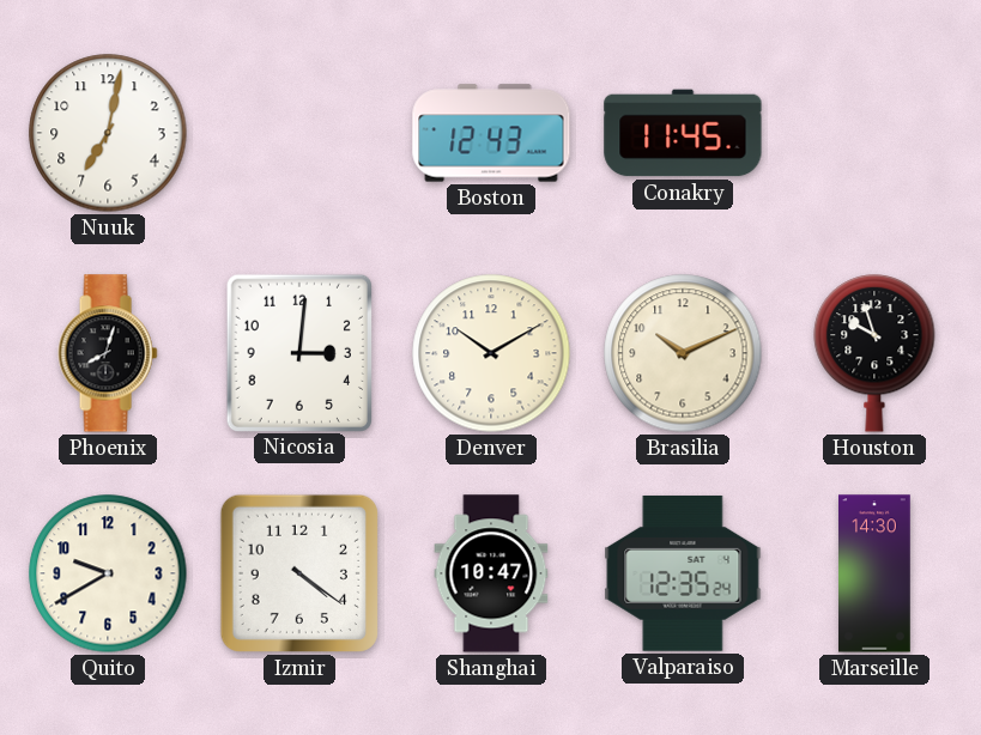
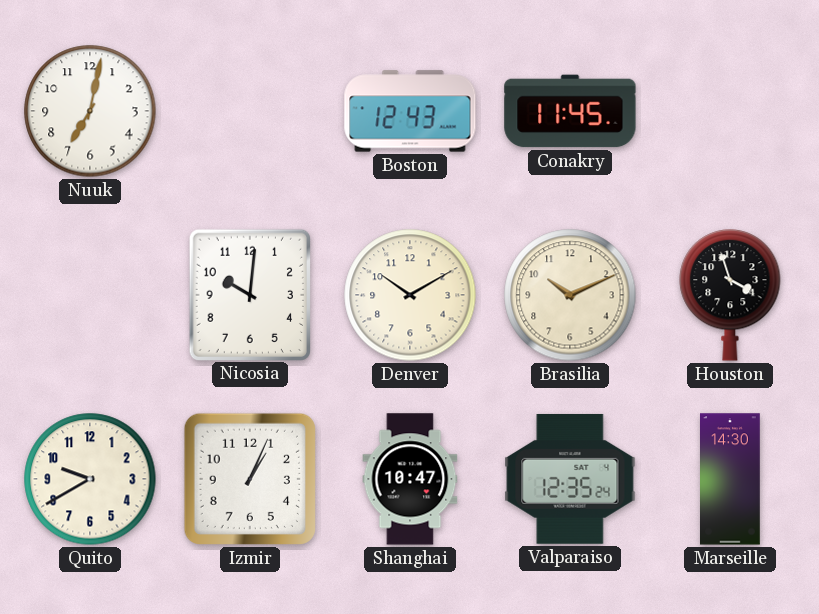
Phoenix: 8:03 -> none (108, 353)
Nicosia: 3:01 -> 10:01 (250, 294)
Houston: 9:57 -> 3:57 (730, 295)
Izmir: 4:21 -> 1:04 (250, 479)
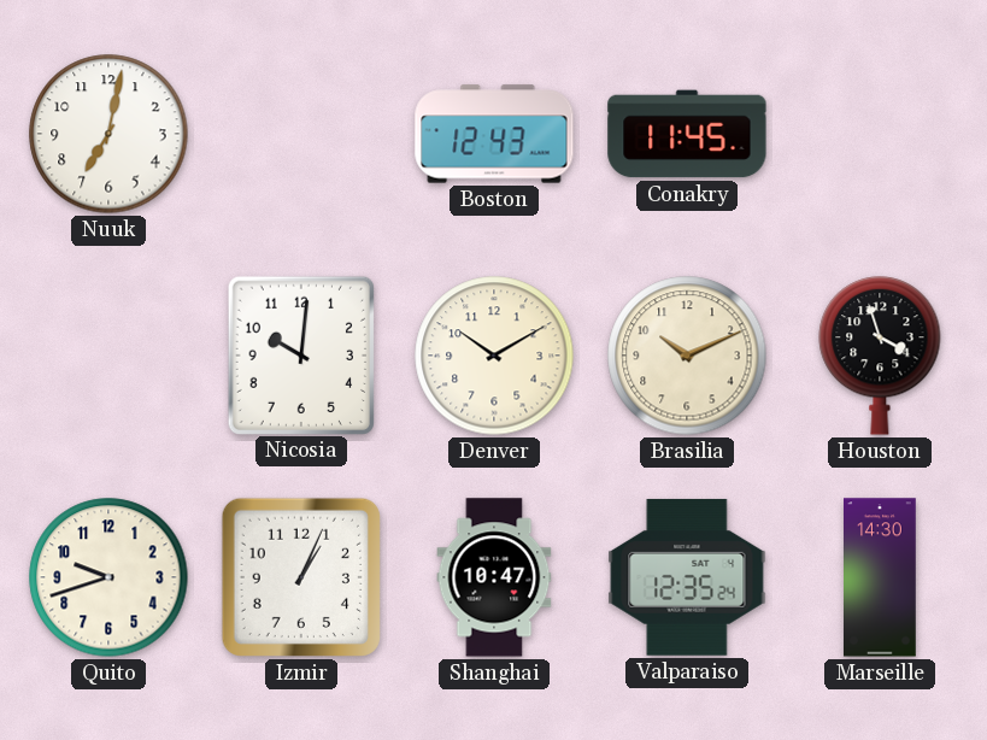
Quito: 9:40 -> 9:42 (108, 577)
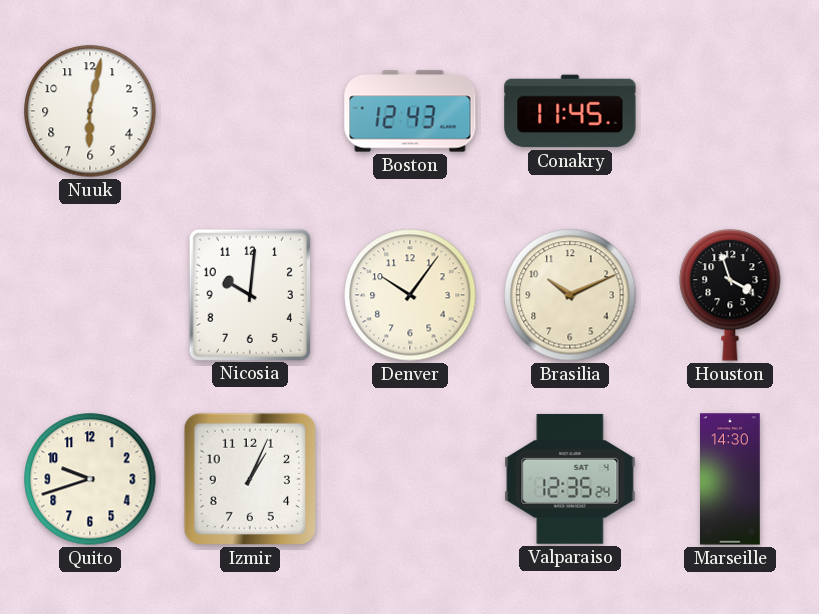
Nuuk: 7:02 -> 6:02 (90, 111)
Denver: 10:10 -> 10:06 (410, 295)
Shanghai: 10:47 -> none (494, 577)
